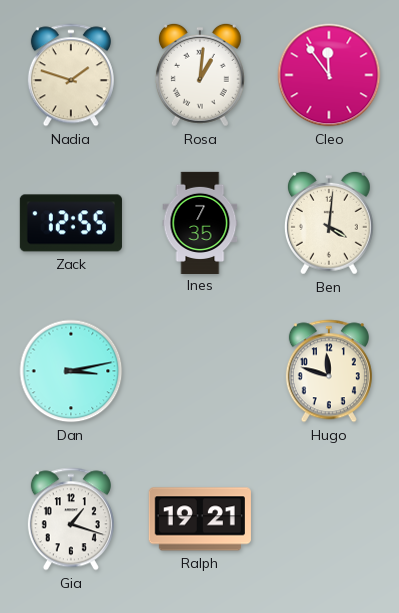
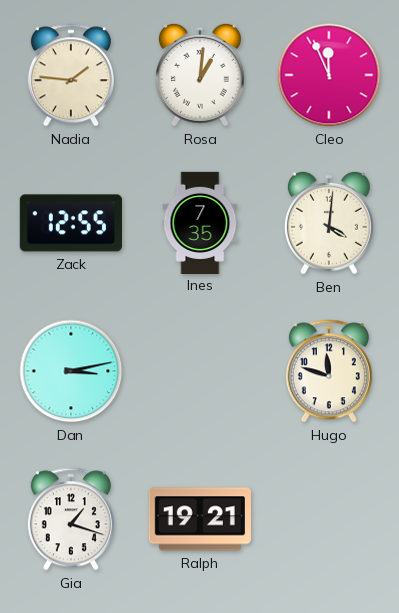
Nadia: 1:48 -> 1:46 (71, 75)
Cleo: 11:54 -> 11:56 (329, 75)
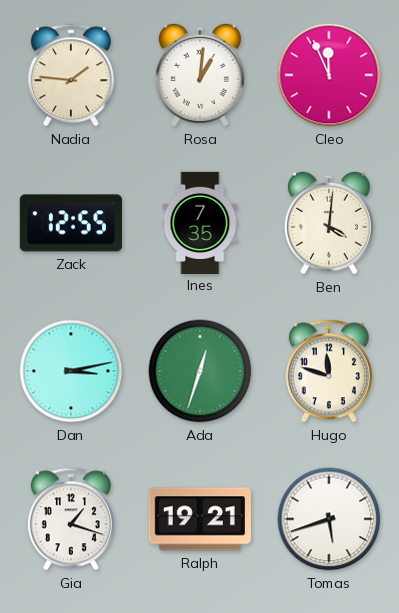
Ada: none -> 12:33 (200, 371)
Tomas: none -> 5:42 (329, 519)
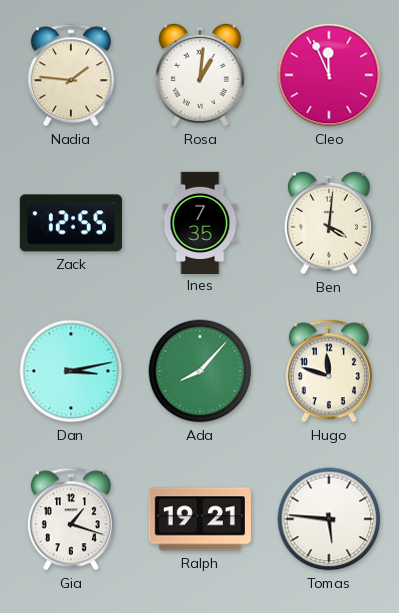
Ada: 12:33 -> 8:07 (200, 371)
Tomas: 5:42 -> 5:46 (329, 519)
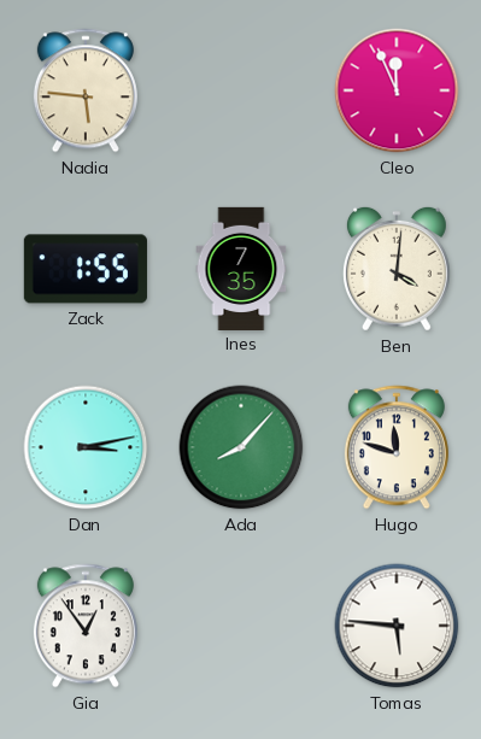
Nadia: 1:46 -> 5:46 (86, 90)
Rosa: 1:01 -> none (200, 75)
Zack: 12:55 -> 1:55 (86, 269)
Gia: 1:18 -> 12:54 (86, 626)
Ralph: 19:21 -> none (200, 519)
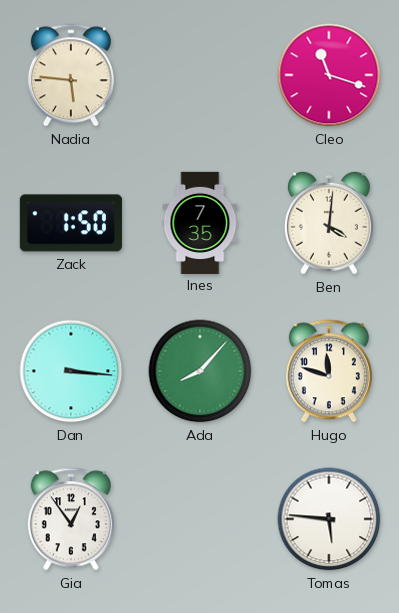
Cleo: 11:56 -> 11:18 (329, 75)
Zack: 1:55 -> 1:50 (71, 223)
Dan: 3:13 -> 3:16 (71, 371)
